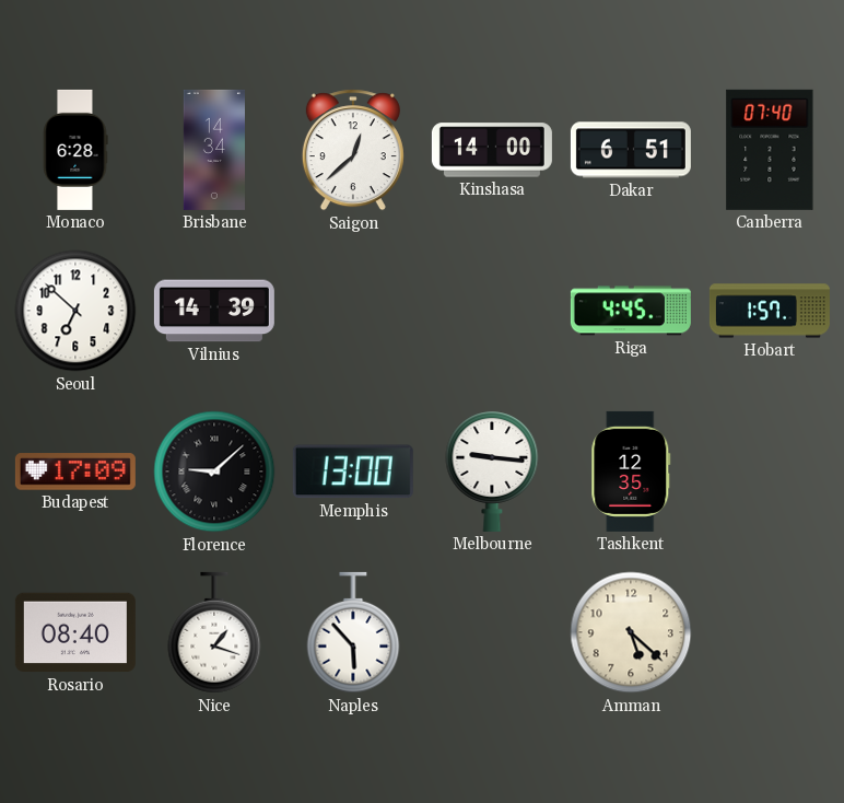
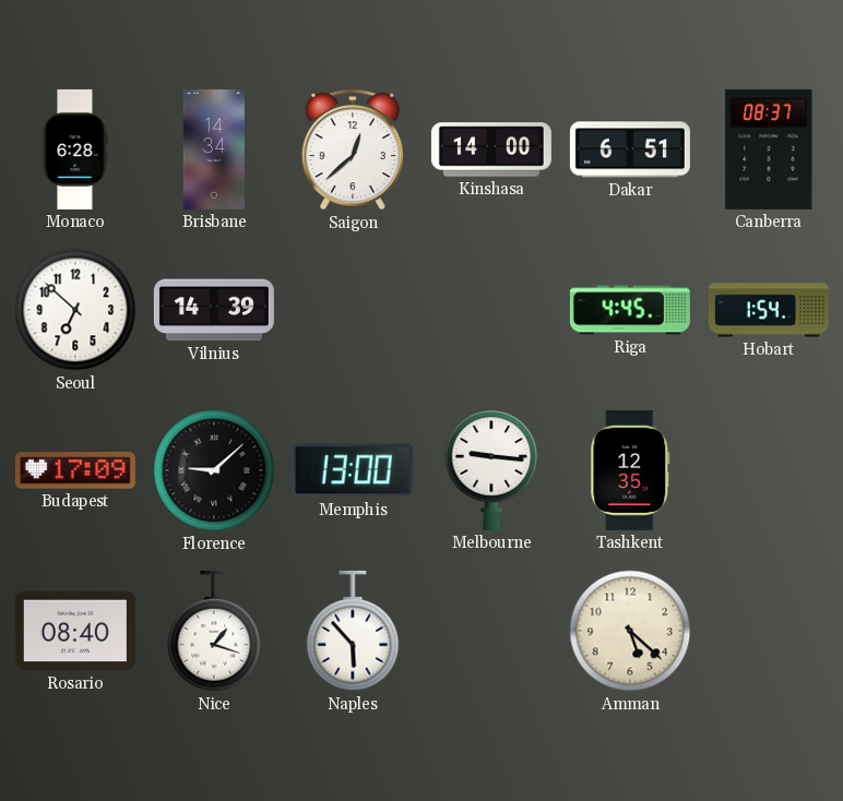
Canberra: 07:40 -> 08:37 (769, 150)
Hobart: 1:57 -> 1:54 (769, 310)
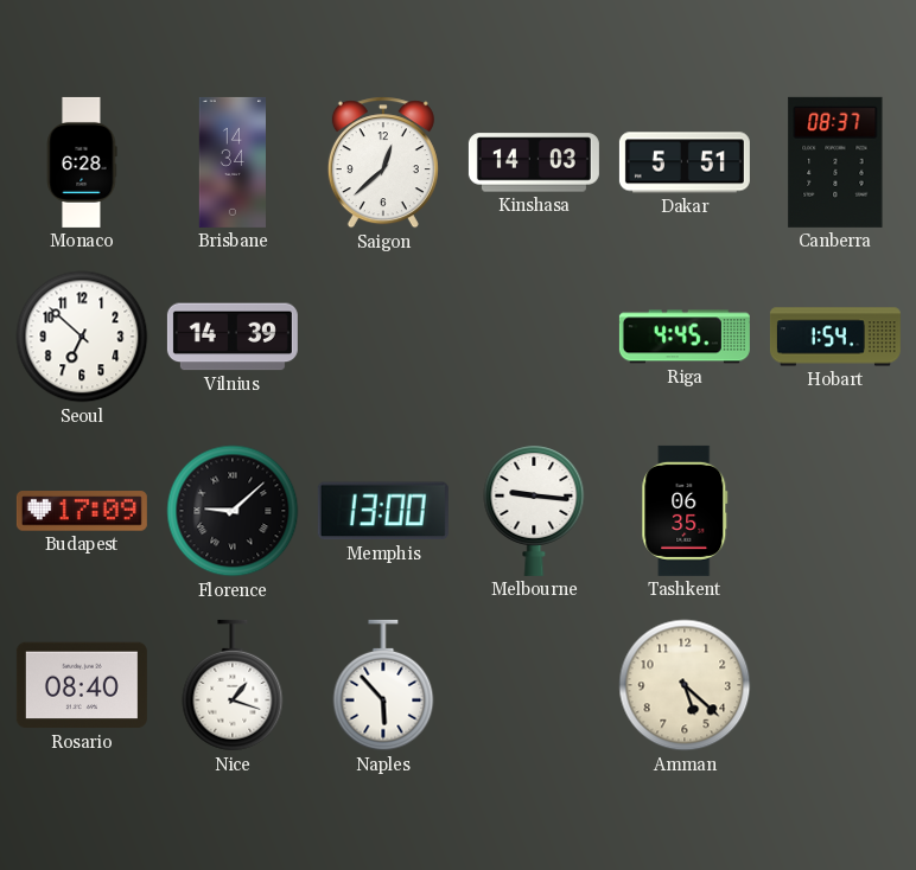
Kinshasa: 14:00 -> 14:03 (534, 162)
Dakar: 6:51 -> 5:51 (685, 162)
Tashkent: 12:35 -> 06:35 (685, 511)
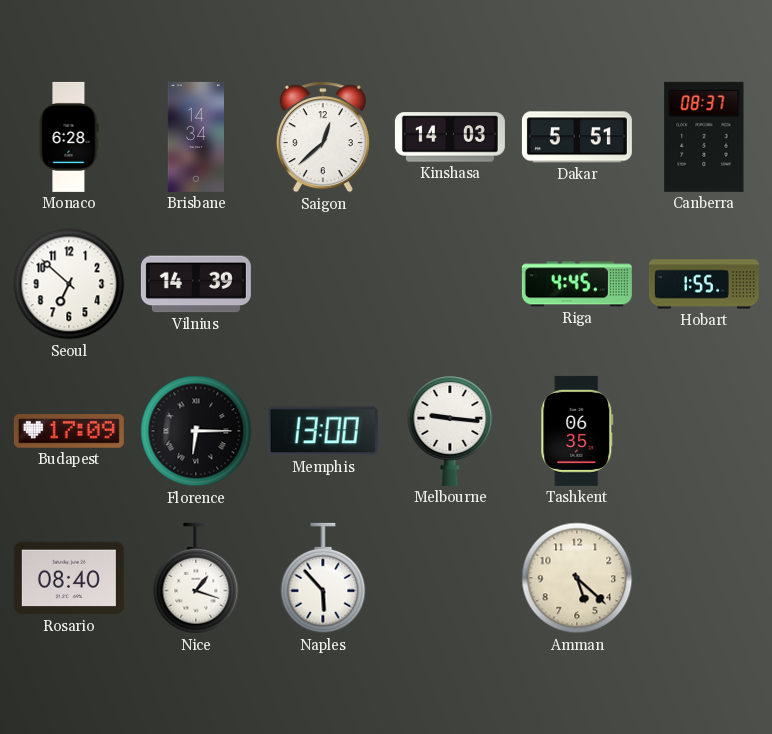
Hobart: 1:54 -> 1:55 (704, 284)
Florence: 9:08 -> 6:15 (196, 431)
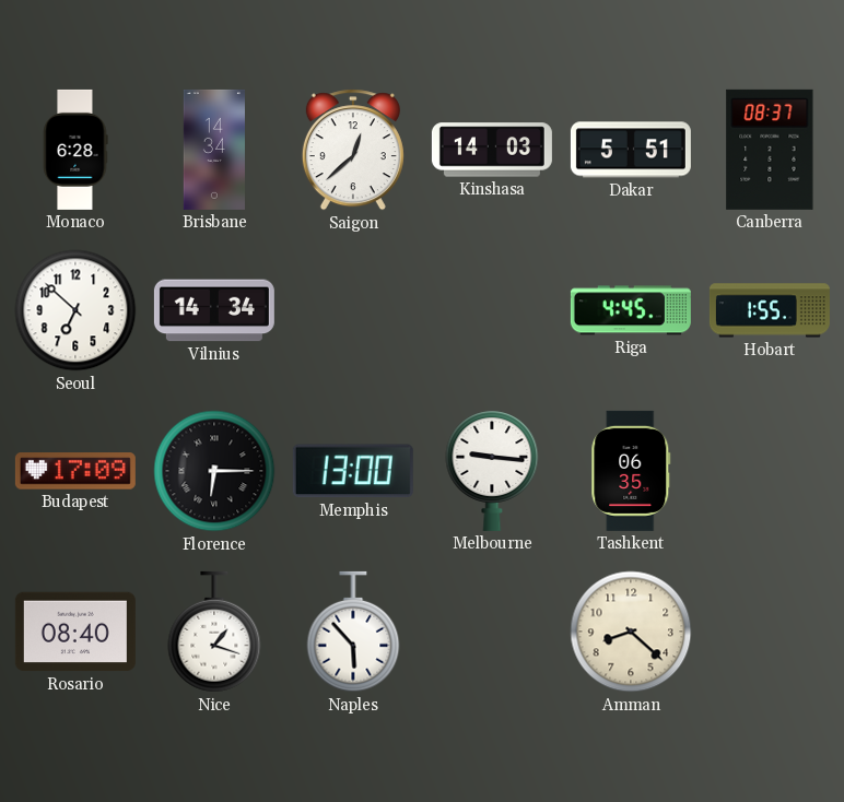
Vilnius: 14:39 -> 14:34 (214, 310)
Amman: 5:22 -> 8:22 (631, 632)
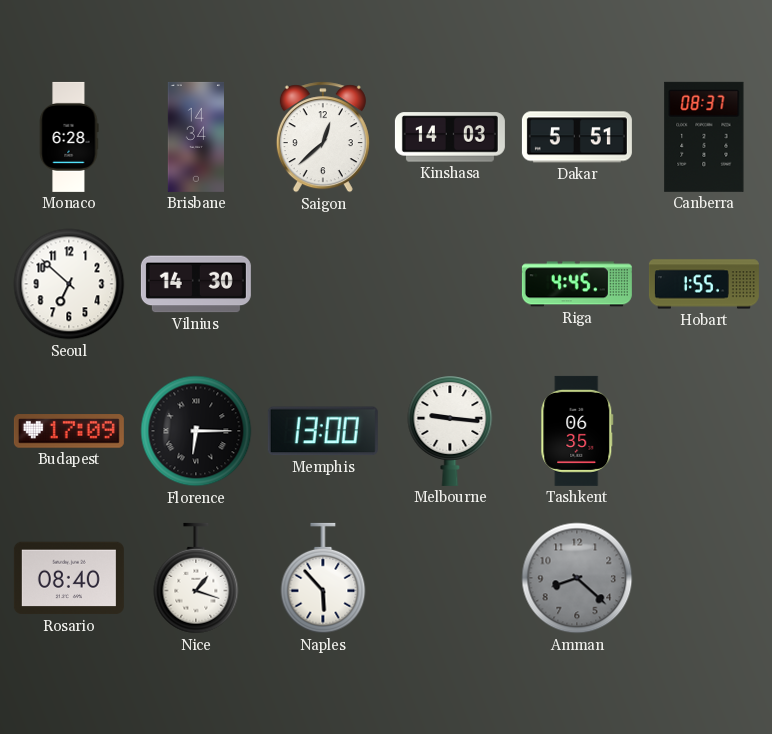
Vilnius: 14:34 -> 14:30 (196, 284)
Amman dial: cream -> grey (577, 578)
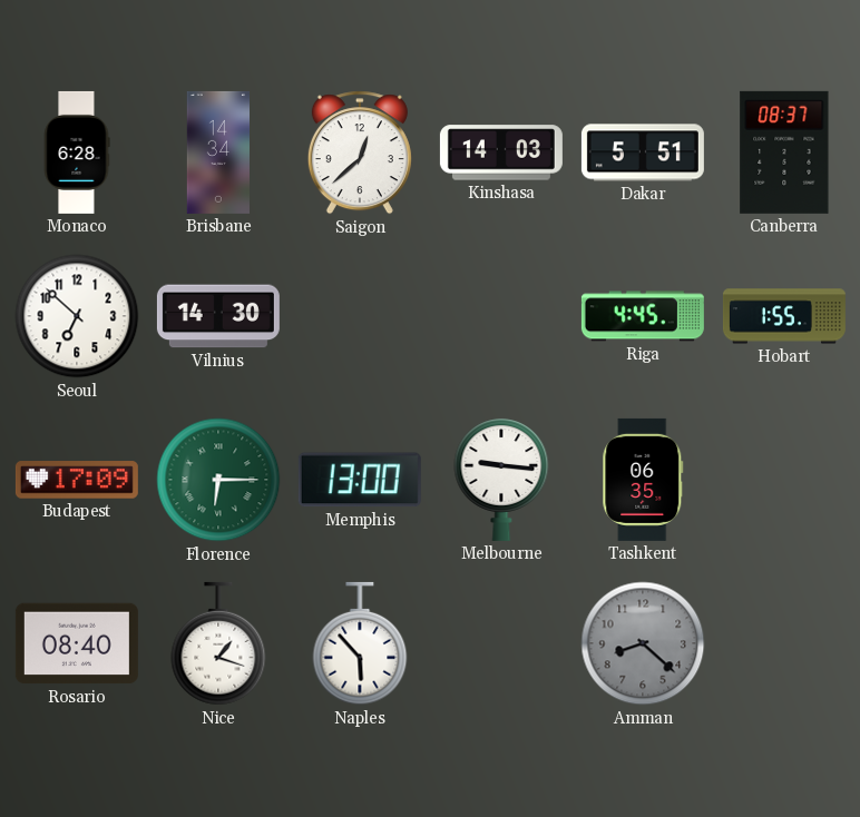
Florence dial: black -> green (218, 480)
